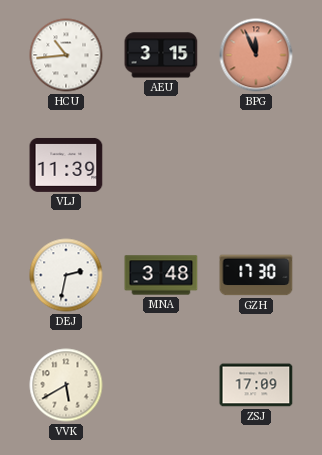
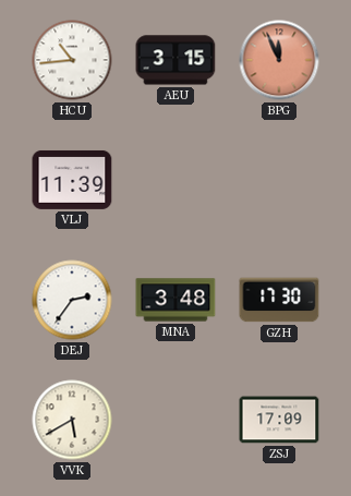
DEJ: 2:32 -> 2:36 (72, 300)
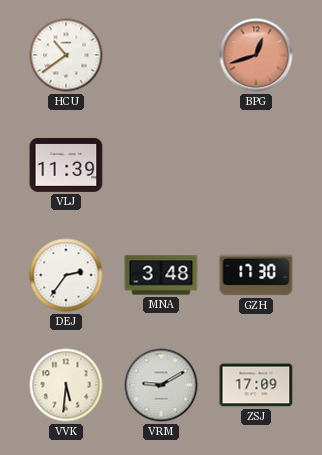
HCU: 10:44 -> 10:39 (66, 55)
AEU: 3:15 -> none (175, 60)
BPG: 11:56 -> 12:42 (256, 55)
VVK: 5:40 -> 5:31 (66, 385)
VRM: none -> 9:10 (161, 385)
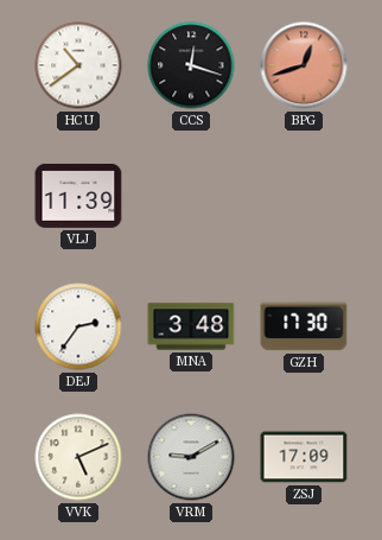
CCS: none -> 12:18 (191, 65)
VVK: 5:31 -> 5:11 (78, 457)
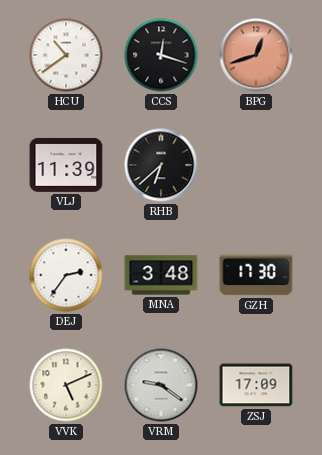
RHB: none -> 6:38 (161, 165)
VRM: 9:10 -> 9:21 (161, 385)
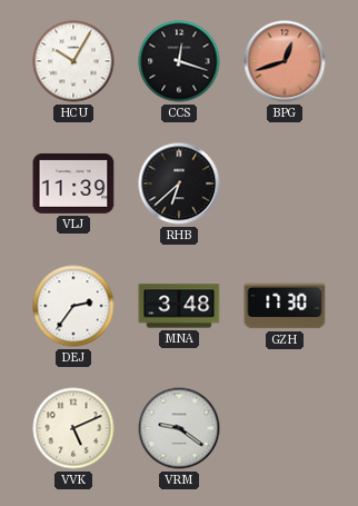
HCU: 10:39 -> 10:05 (73, 61)
ZSJ: 17:09 -> none (256, 385)
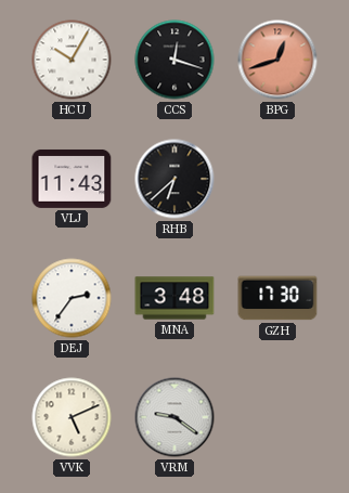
VLJ: 11:39 -> 11:43 (72, 179)
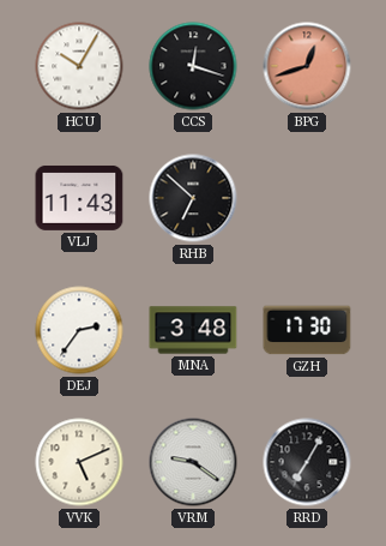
RHB: 6:38 -> 6:52 (193, 198)
RRD: none -> 7:05 (307, 462)
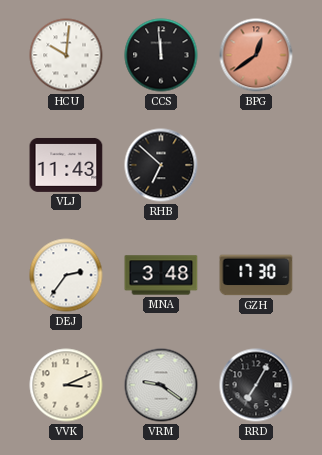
HCU: 10:05 -> 10:01 (66, 55)
CCS: 12:18 -> 11:59 (161, 55)
BPG: 12:42 -> 12:39 (256, 55)
VVK: 5:11 -> 3:11 (66, 385)
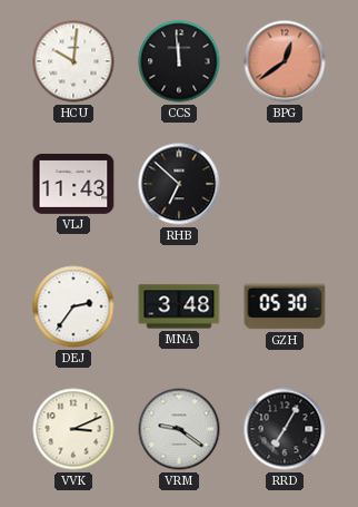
GZH: 17:30 -> 05:30 (285, 306)
